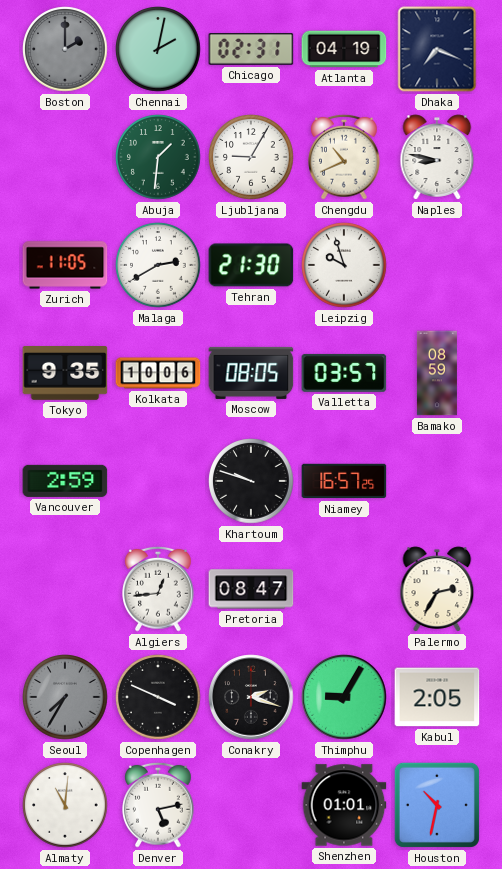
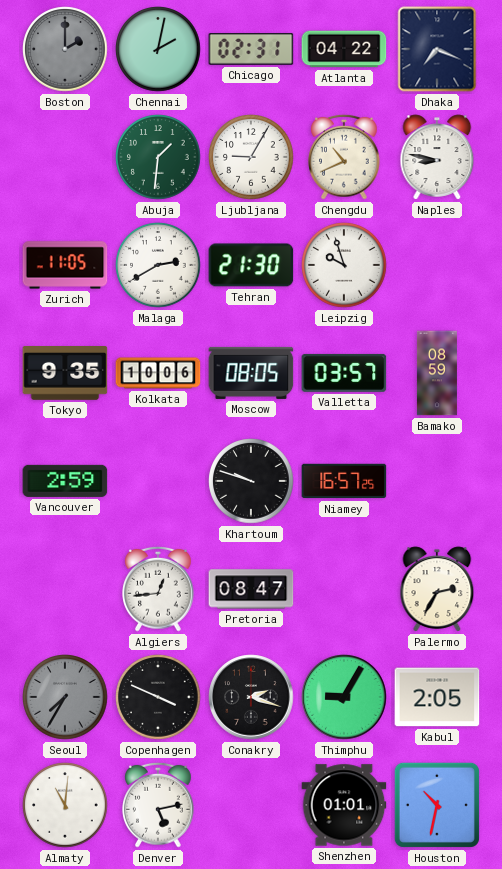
Atlanta: 04:19 -> 04:22 (344, 49)
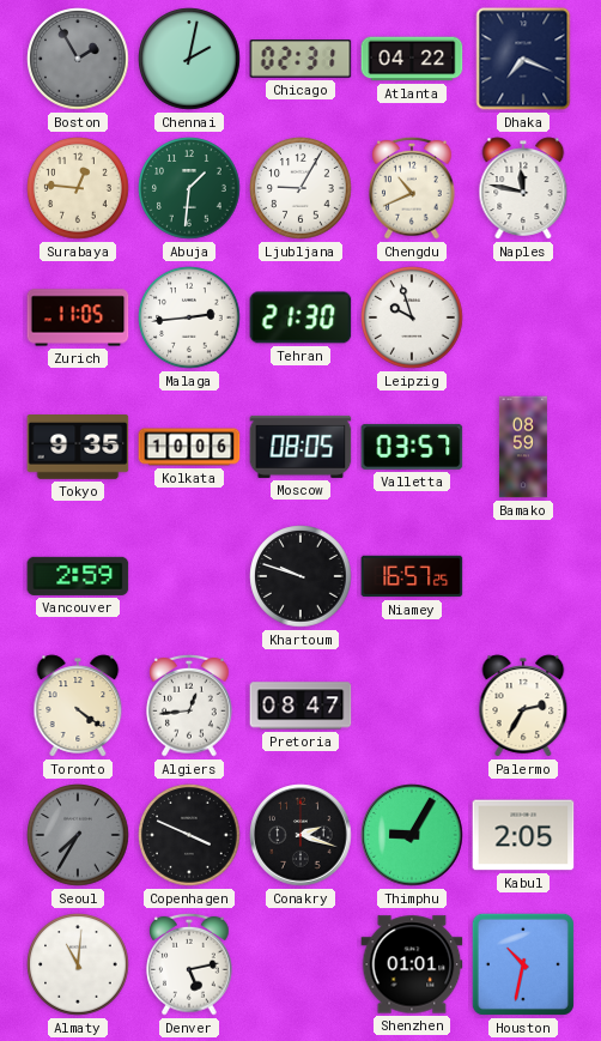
Boston: 2:00 -> 1:55 (78, 59)
Surabaya: none -> 12:46 (78, 188)
Naples: 8:47 -> 11:47 (523, 188)
Malaga: 2:40 -> 2:44 (189, 317)
Toronto: none -> 4:21 (78, 706)
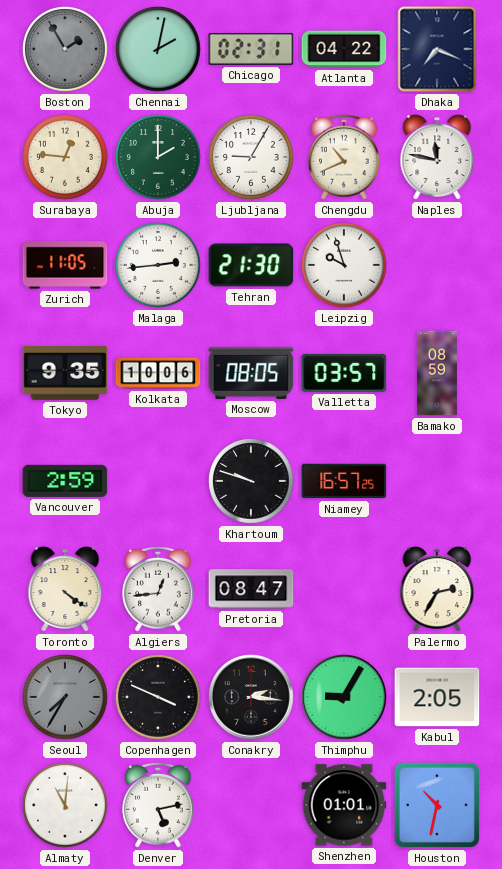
Abuja: 1:31 -> 2:00 (158, 157)
Conakry: 2:18 -> 2:16 (251, 697)
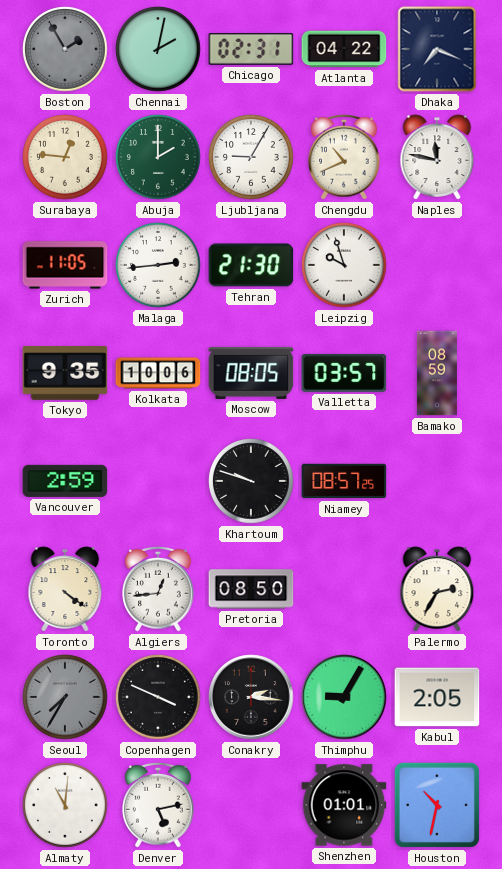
Niamey: 16:57 -> 08:57 (344, 481)
Pretoria: 08:47 -> 08:50 (251, 589)
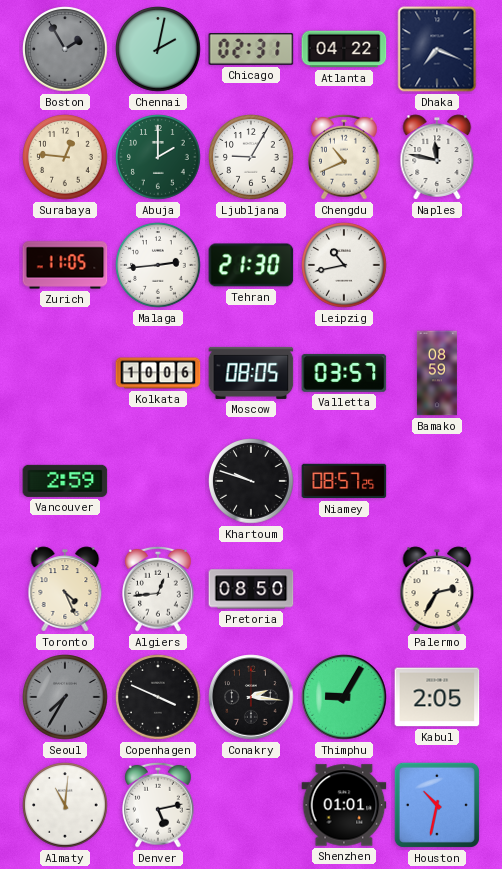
Leipzig: 9:57 -> 10:43 (344, 265)
Tokyo: 9:35 -> none (65, 374)
Toronto: 4:21 -> 4:26 (65, 589)
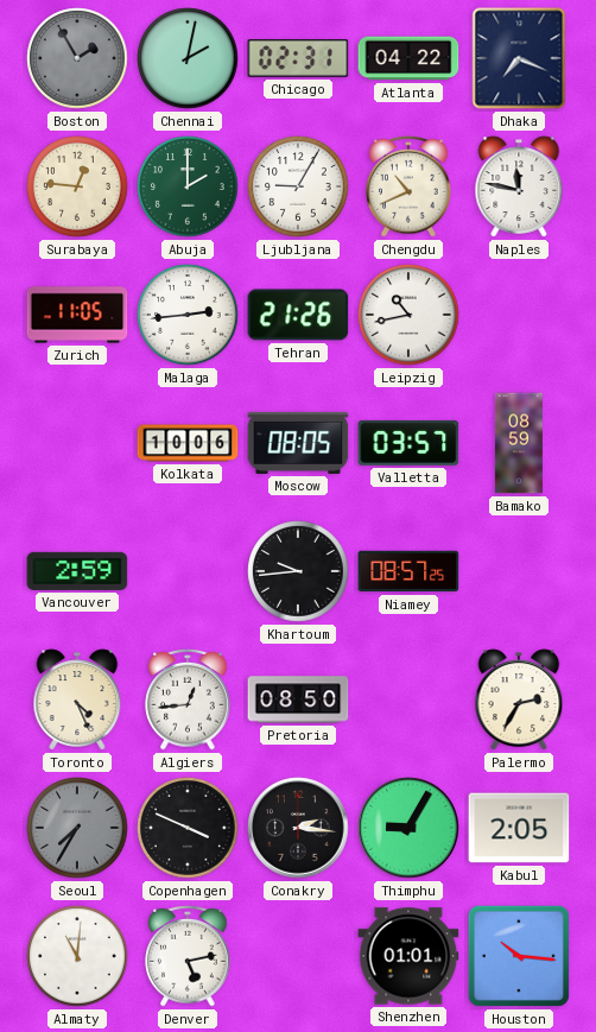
Tehran: 21:30 -> 21:26 (298, 315)
Khartoum: 9:48 -> 9:44 (298, 571)
Houston: 10:32 -> 10:16 (519, 956)
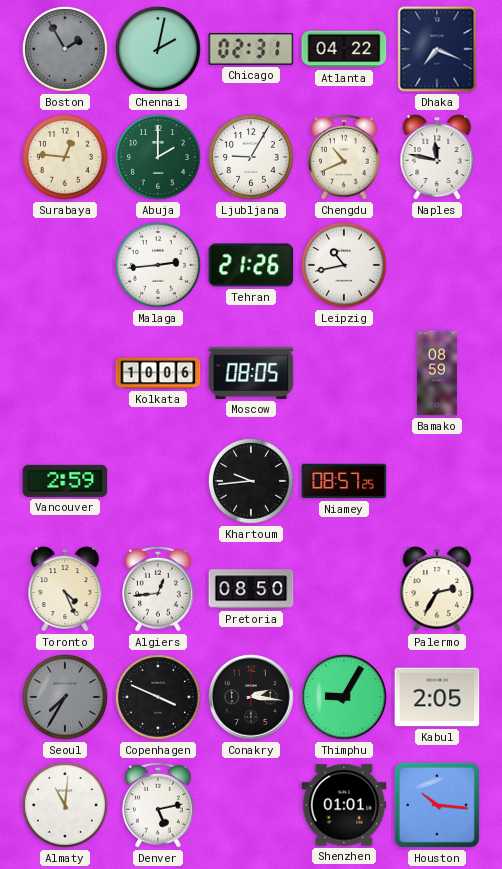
Zurich: 11:05 -> none (77, 315)
Valletta: 03:57 -> none (408, 443)
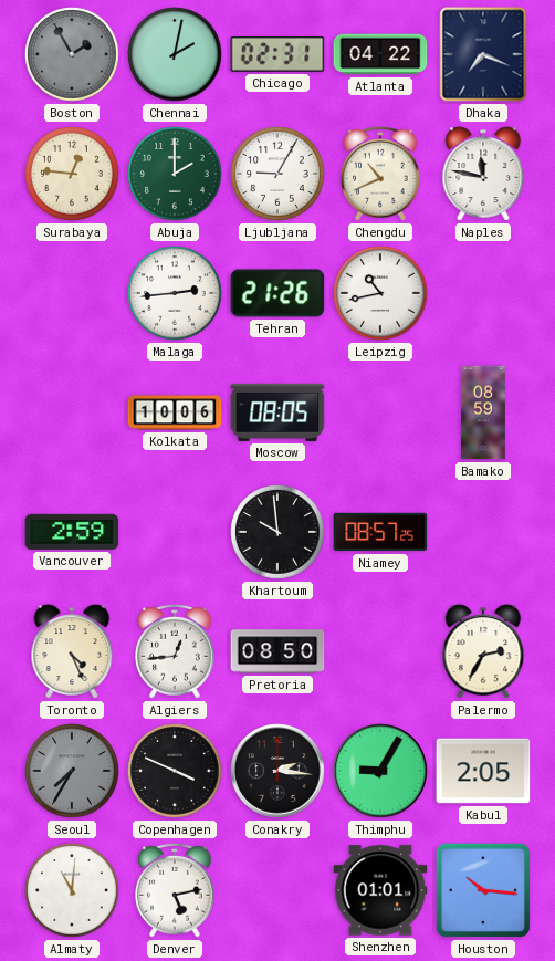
Khartoum: 9:44 -> 9:59 (277, 532)
